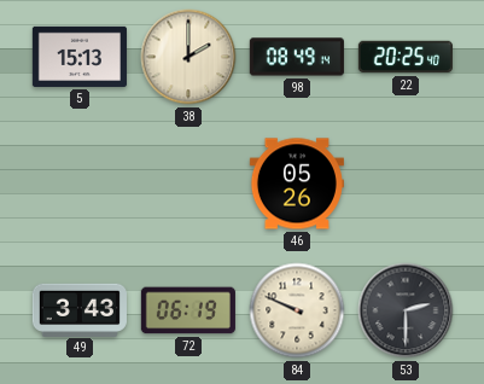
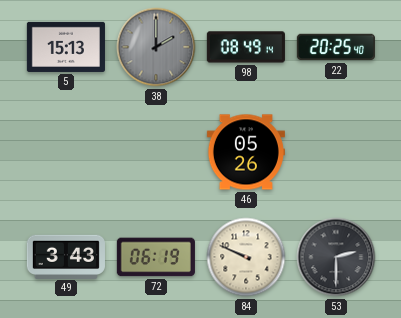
38 dial: cream -> grey (156, 47)
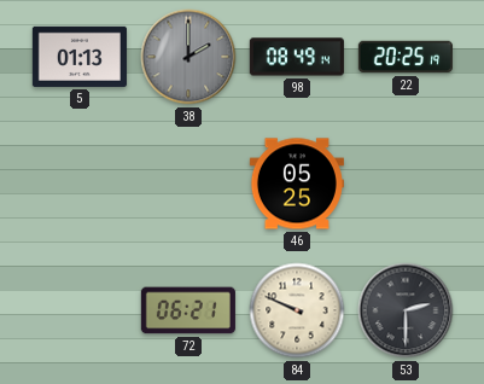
5: 15:13 -> 01:13 (80, 57)
22: 20:25:40 -> 20:25:19 (406, 57)
46: 05:26 -> 05:25 (297, 184)
49: 3:43 -> none (66, 256)
72: 06:19 -> 06:21 (188, 310)
